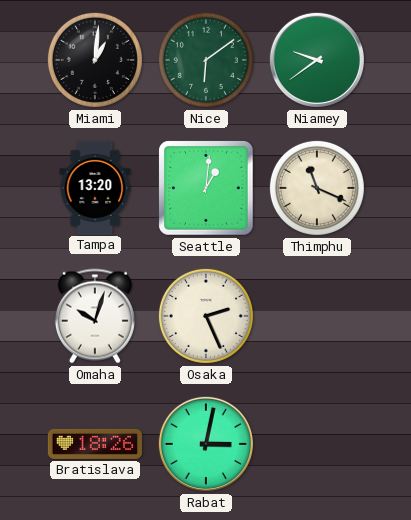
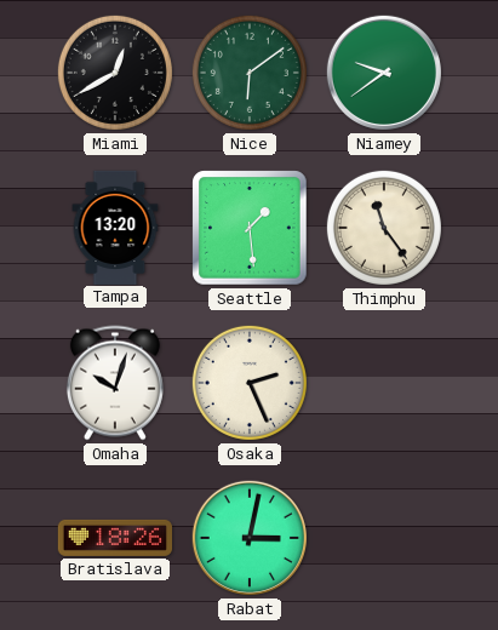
Miami: 1:01 -> 12:40 (115, 73)
Seattle: 1:01 -> 1:29 (250, 228)
Thimphu: 11:19 -> 11:24 (384, 228)
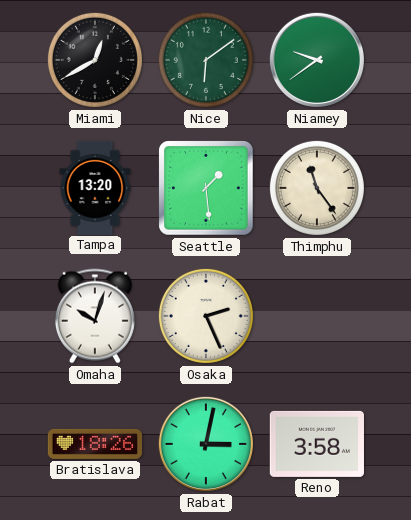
Reno: none -> 3:58 (316, 444)
